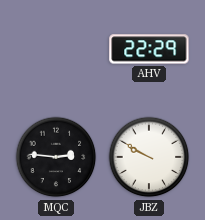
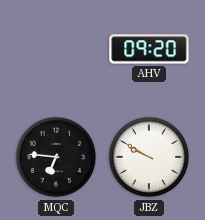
AHV: 22:29 -> 09:20 (149, 49)
MQC: 2:46 -> 6:46 (56, 157)
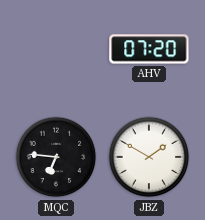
AHV: 09:20 -> 07:20 (149, 49)
JBZ: 9:50 -> 1:50 (149, 157)
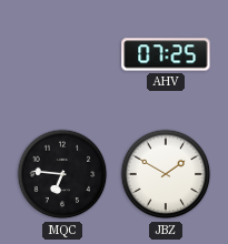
AHV: 07:20 -> 07:25 (166, 54)
